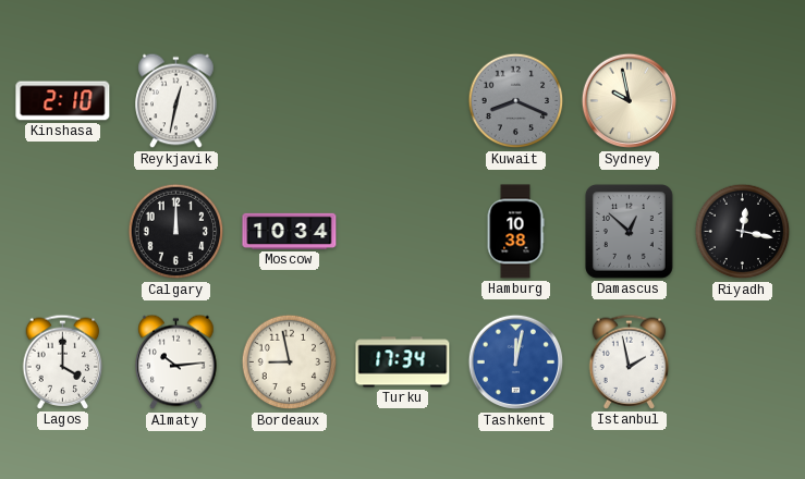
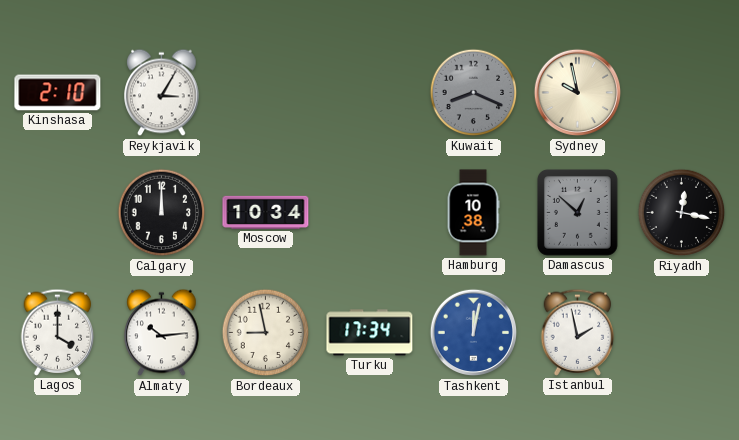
Reykjavik: 12:32 -> 3:05 (162, 93)
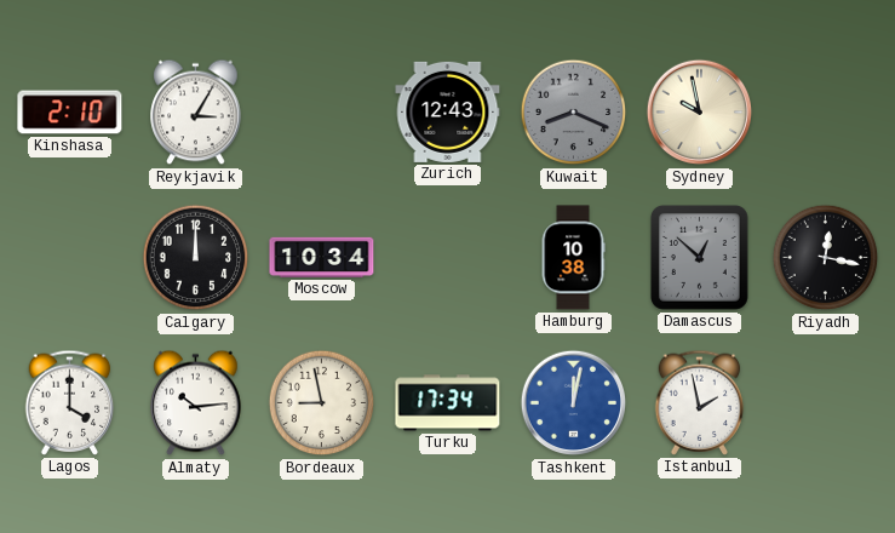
Zurich: none -> 12:43 (448, 111)
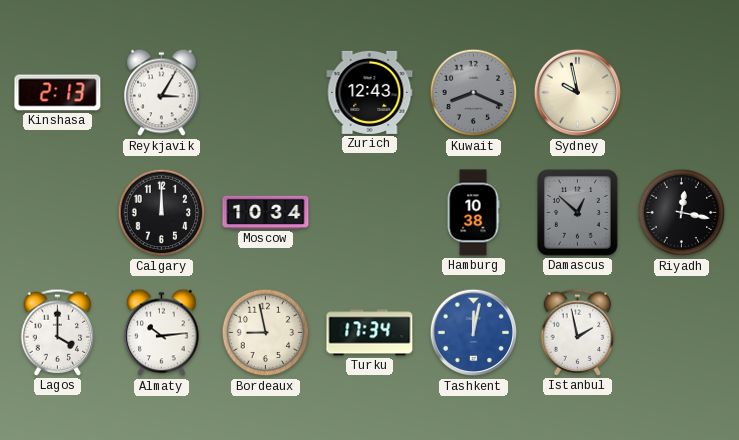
Kinshasa: 2:10 -> 2:13 (58, 93)
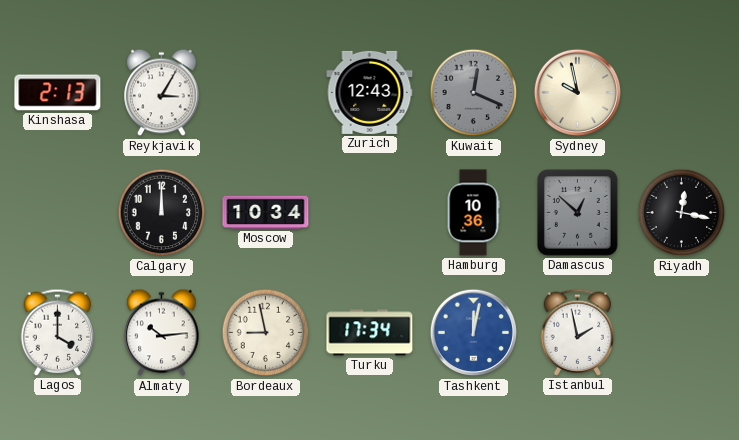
Kuwait: 8:19 -> 12:19 (474, 93)
Hamburg: 10:38 -> 10:36 (473, 213)
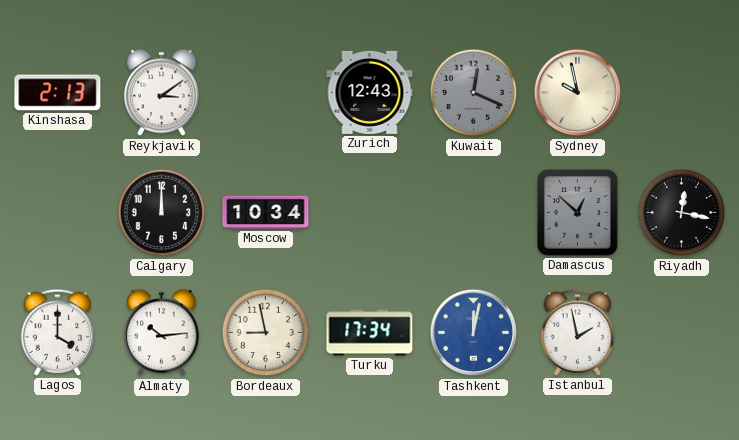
Reykjavik: 3:05 -> 3:09 (162, 93)
Hamburg: 10:36 -> none (473, 213)
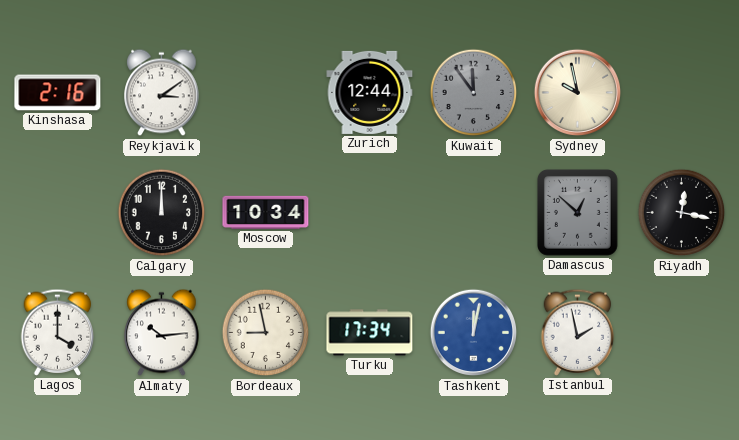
Kinshasa: 2:13 -> 2:16 (58, 93)
Zurich: 12:43 -> 12:44 (370, 92)
Kuwait: 12:19 -> 11:54 (474, 93)
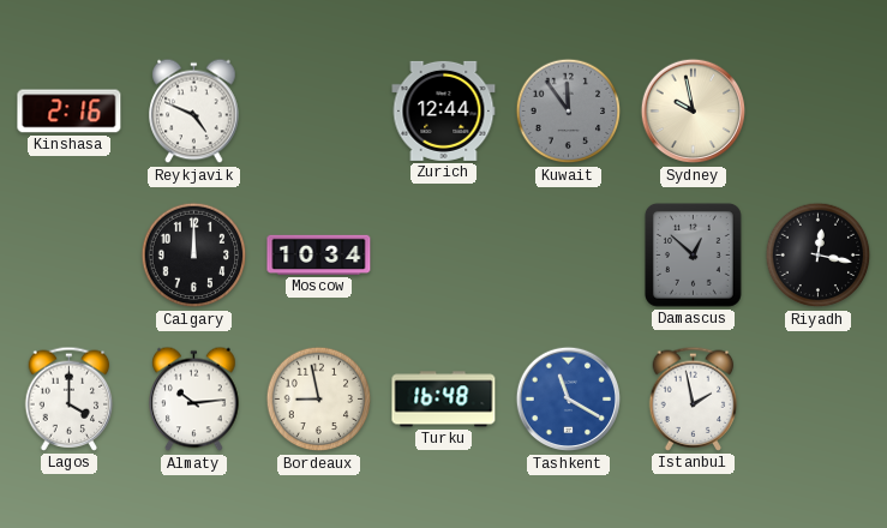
Reykjavik: 3:09 -> 4:49 (194, 112)
Turku: 17:34 -> 16:48 (444, 400)
Tashkent: 12:02 -> 11:20 (569, 400)
